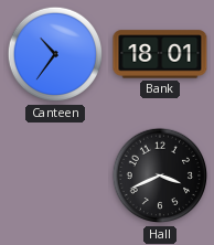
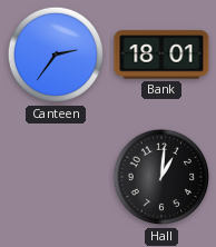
Canteen: 10:36 -> 2:36 (56, 55)
Hall: 3:41 -> 1:01 (161, 177)
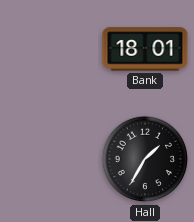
Canteen: 2:36 -> none (56, 55)
Hall: 1:01 -> 1:35 (145, 159)
